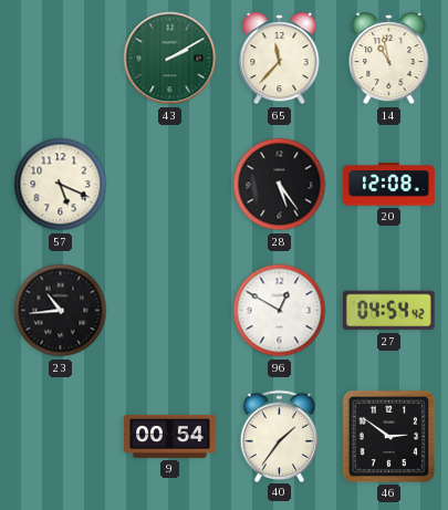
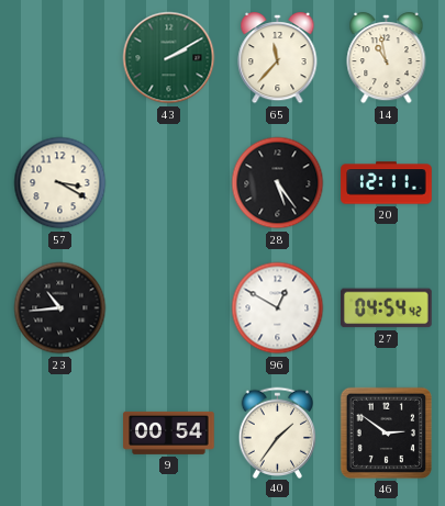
57: 5:19 -> 3:20 (60, 183)
20: 12:08 -> 12:11 (387, 183)
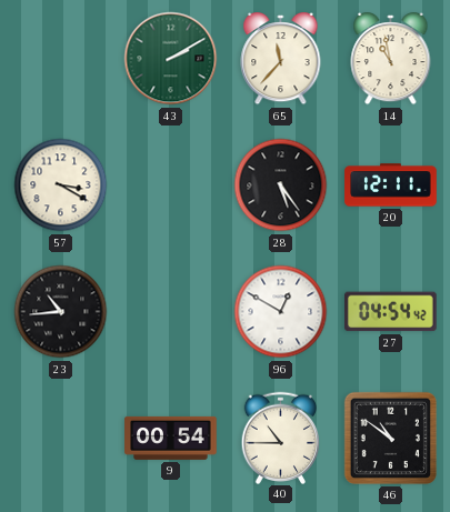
40: 1:36 -> 10:45 (281, 438)
46: 2:51 -> 10:51 (390, 438)
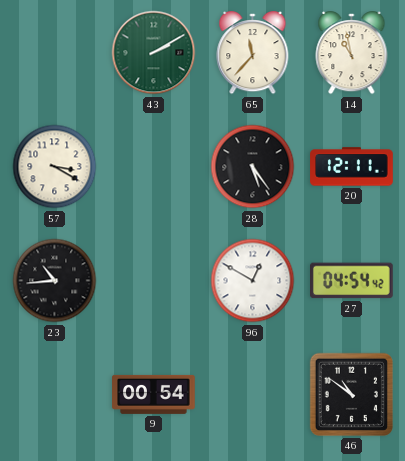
40: 10:45 -> none (281, 438)
